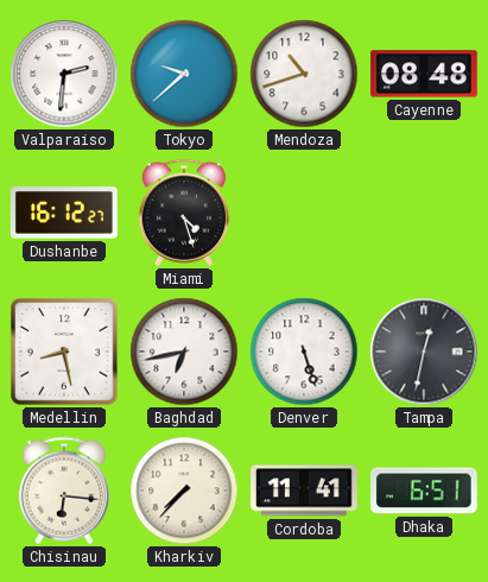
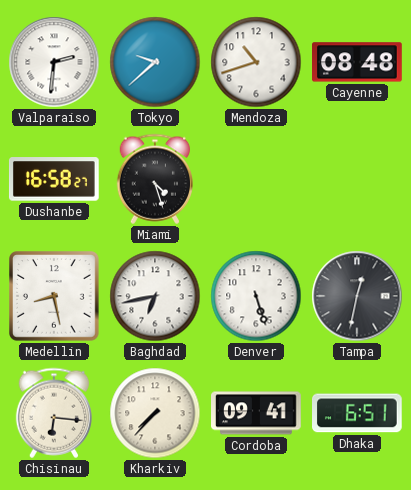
Dushanbe: 16:12 -> 16:58 (54, 179)
Cordoba: 11:41 -> 09:41 (257, 413)
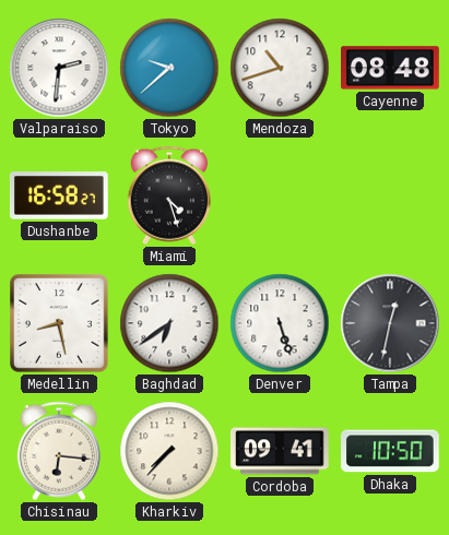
Baghdad: 6:43 -> 6:39 (169, 323)
Dhaka: 6:51 -> 10:50 (391, 451)
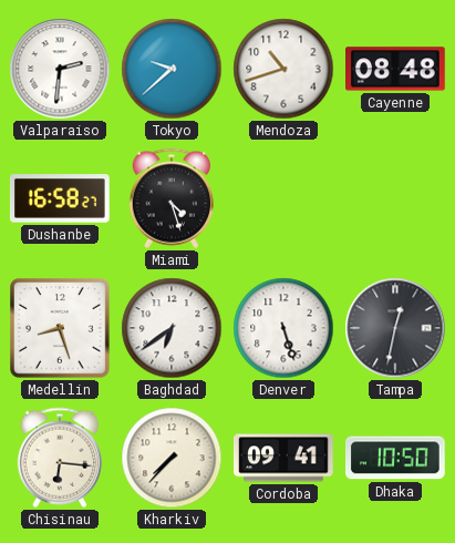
Medellin: 8:28 -> 8:27 (61, 329)
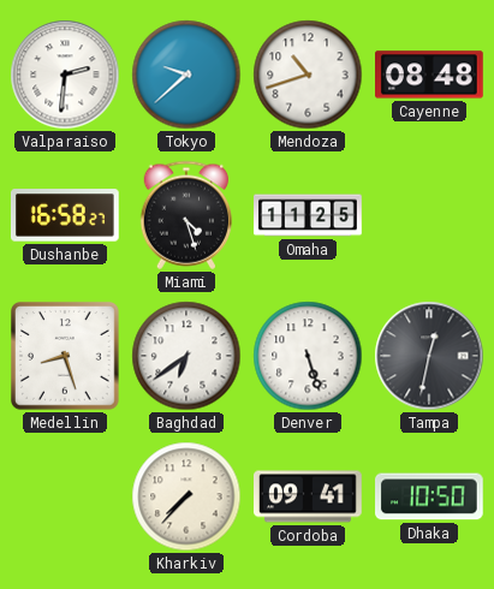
Omaha: none -> 11:25 (308, 215)
Chisinau: 6:16 -> none (59, 458)
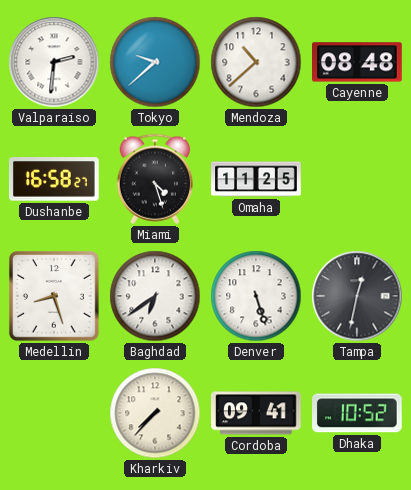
Mendoza: 10:42 -> 10:38 (256, 62)
Dhaka: 10:50 -> 10:52 (358, 413)
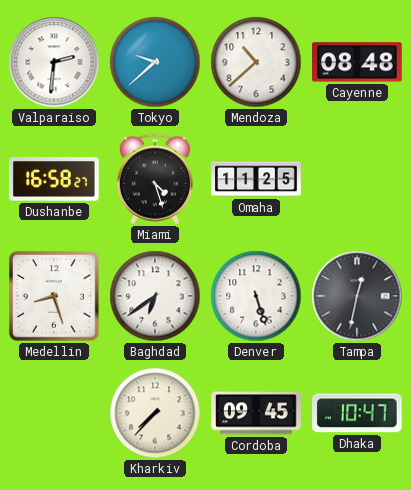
Cordoba: 09:41 -> 09:45 (257, 413)
Dhaka: 10:52 -> 10:47 (358, 413)
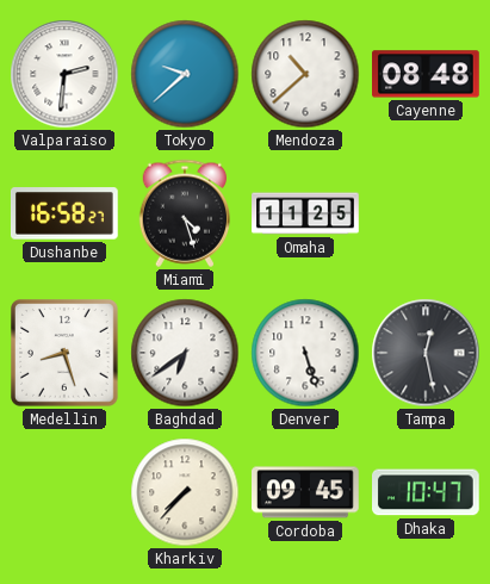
Tampa: 12:32 -> 12:28 (426, 353)
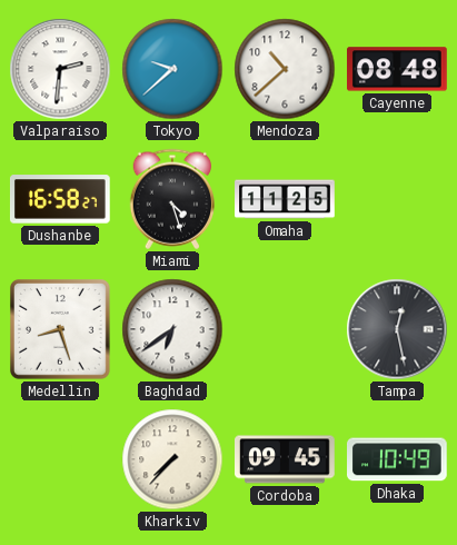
Denver: 5:27 -> none (305, 353)
Dhaka: 10:47 -> 10:49 (398, 459)
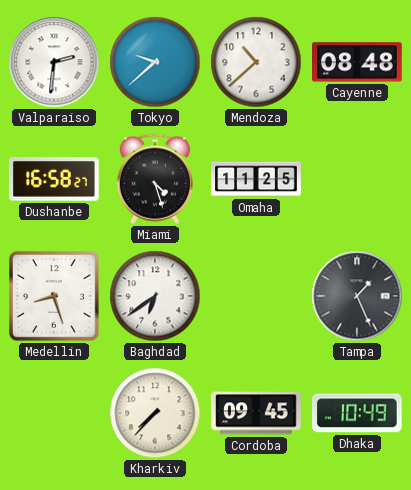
Tampa: 12:28 -> 1:26 (357, 296)
